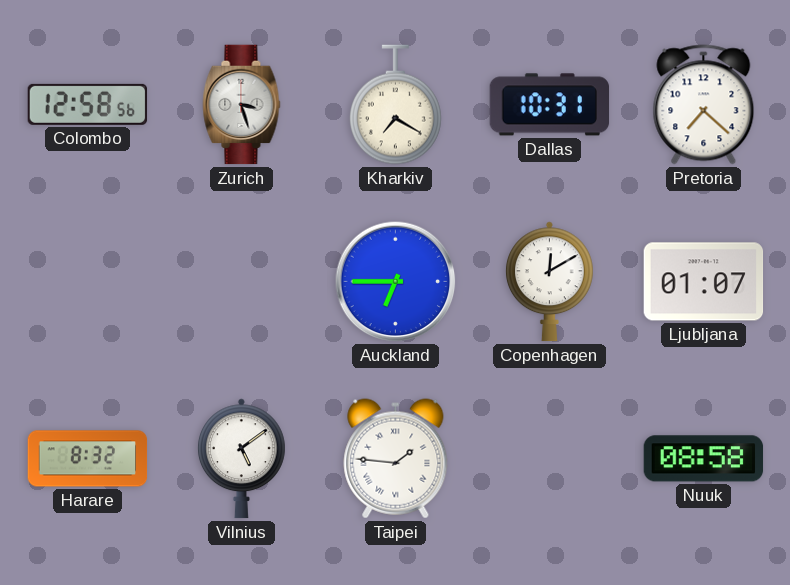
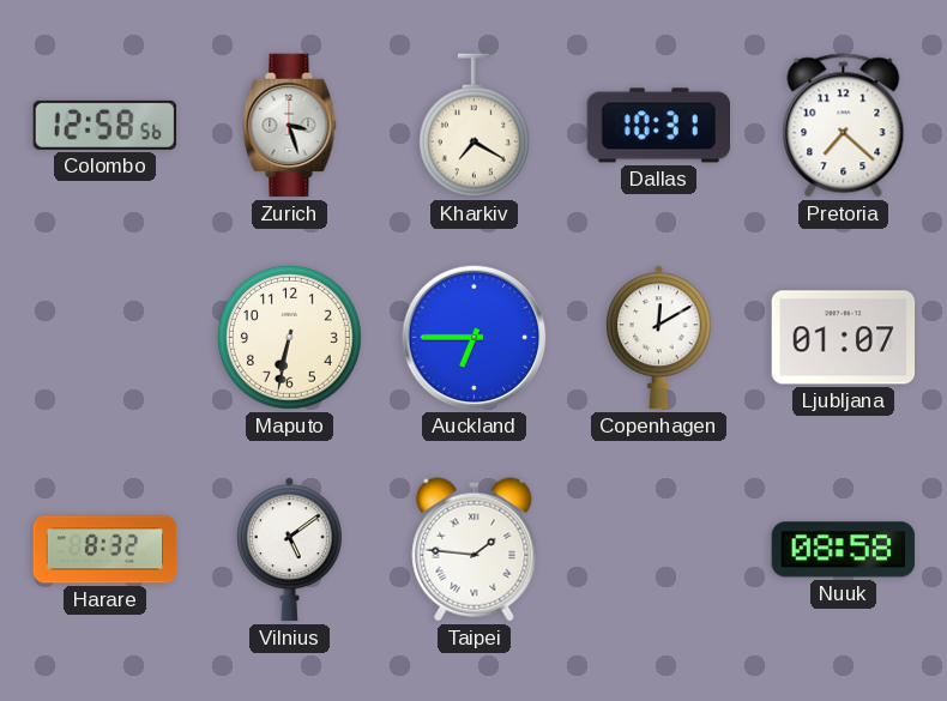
Maputo: none -> 6:32 (290, 338)
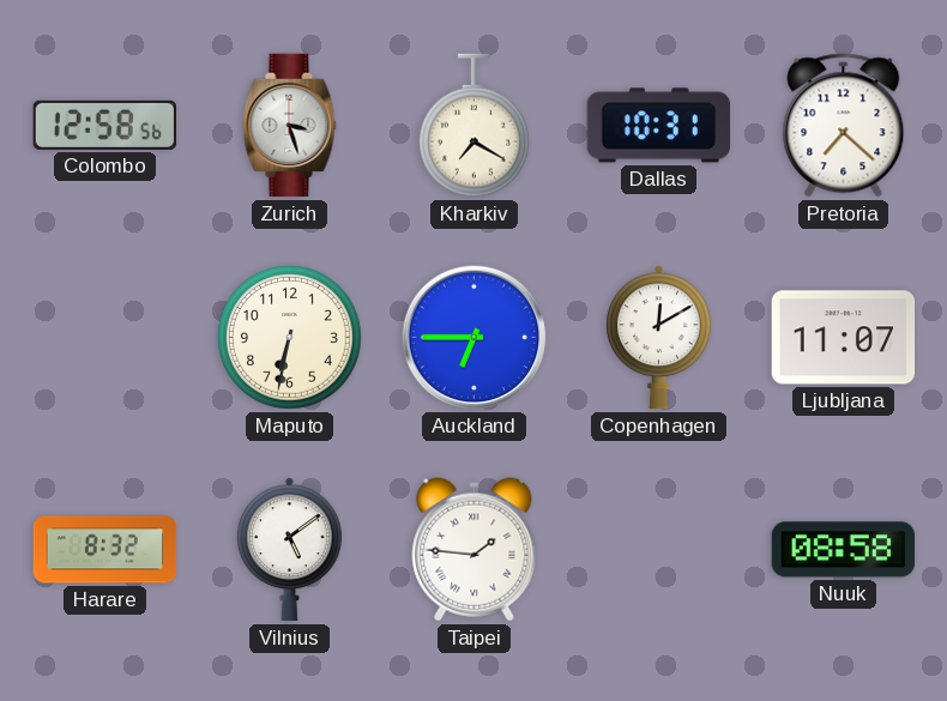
Ljubljana: 01:07 -> 11:07 (844, 338)
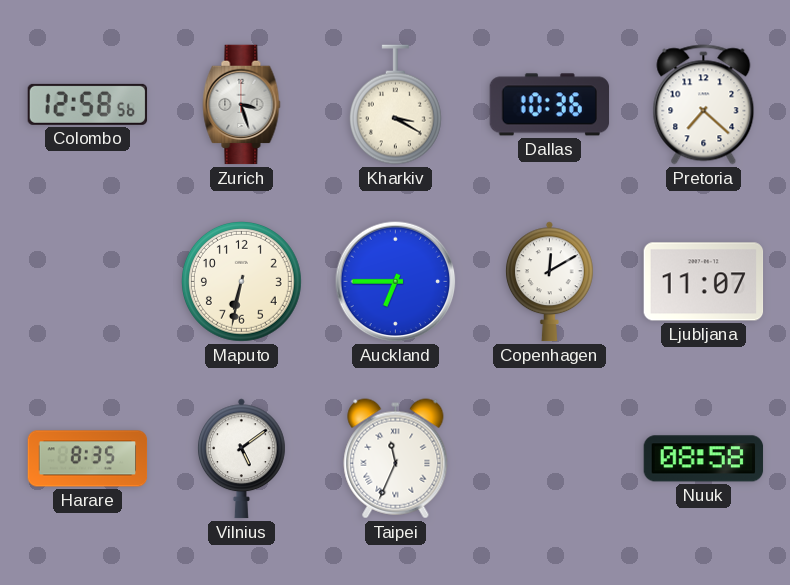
Kharkiv: 7:20 -> 3:20 (395, 105)
Dallas: 10:31 -> 10:36 (550, 105)
Harare: 8:32 -> 8:35 (88, 459)
Taipei: 1:46 -> 11:34 (396, 459)
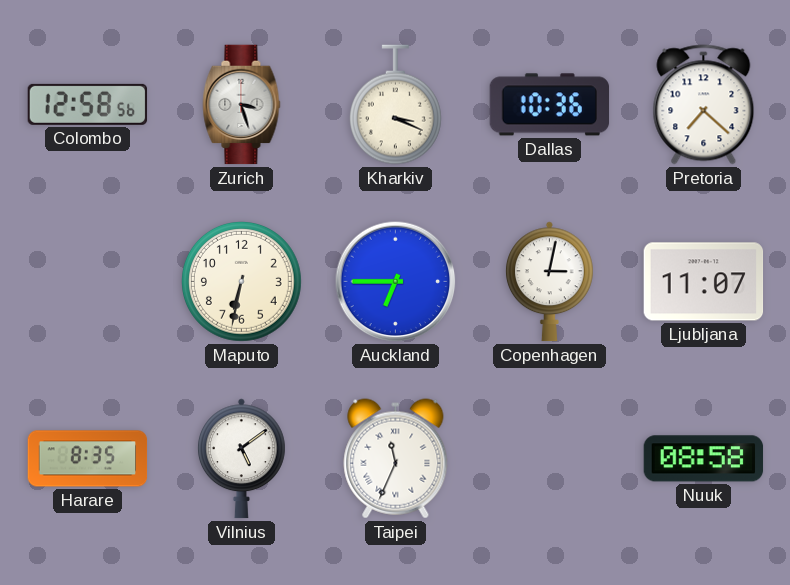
Kharkiv: 3:20 -> 3:19 (395, 105)
Copenhagen: 12:10 -> 3:02 (549, 282)
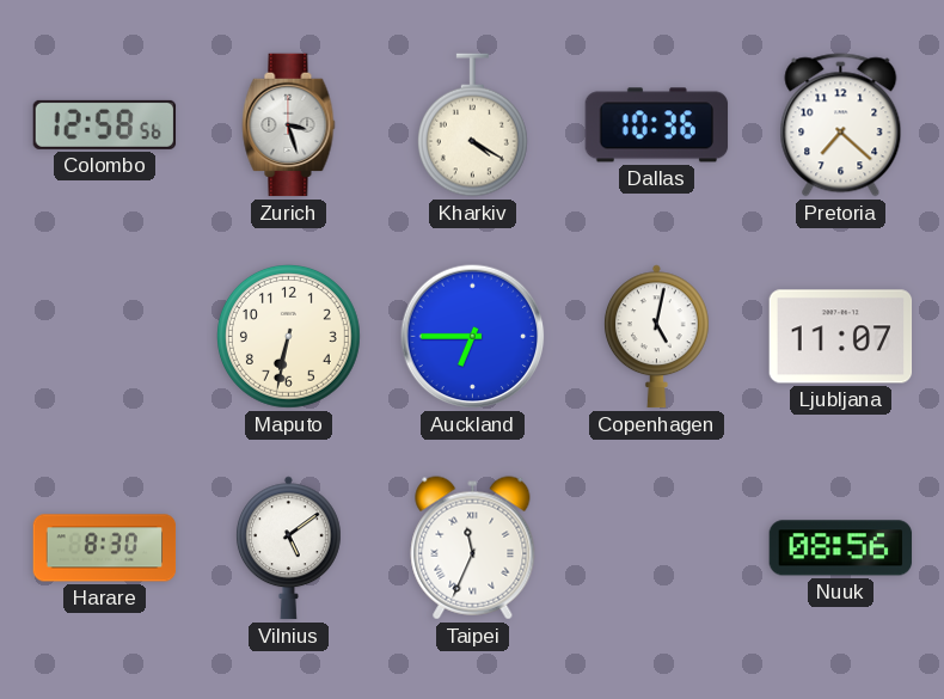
Kharkiv: 3:19 -> 4:20 (472, 125)
Copenhagen: 3:02 -> 5:02 (656, 337)
Harare: 8:35 -> 8:30 (105, 548)
Nuuk: 08:58 -> 08:56 (841, 548)
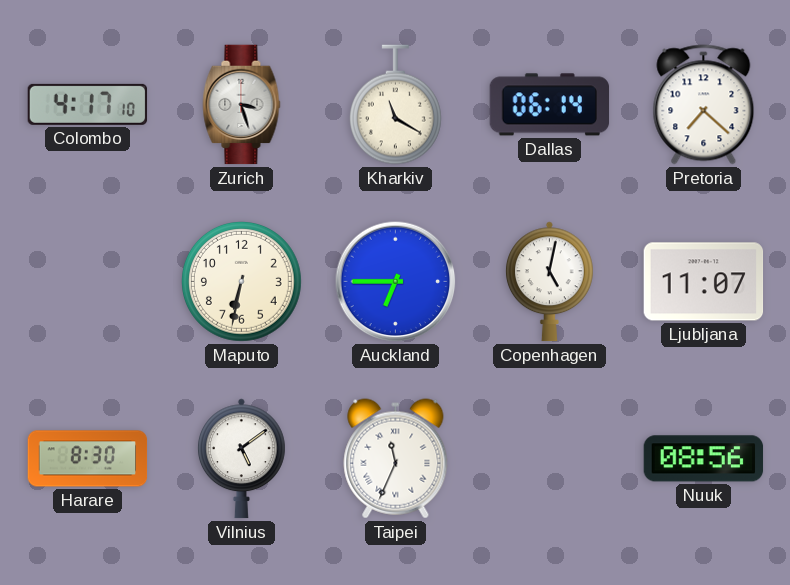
Colombo: 12:58 -> 4:17 (88, 104)
Kharkiv: 4:20 -> 11:20 (395, 105)
Dallas: 10:36 -> 06:14 (550, 105)
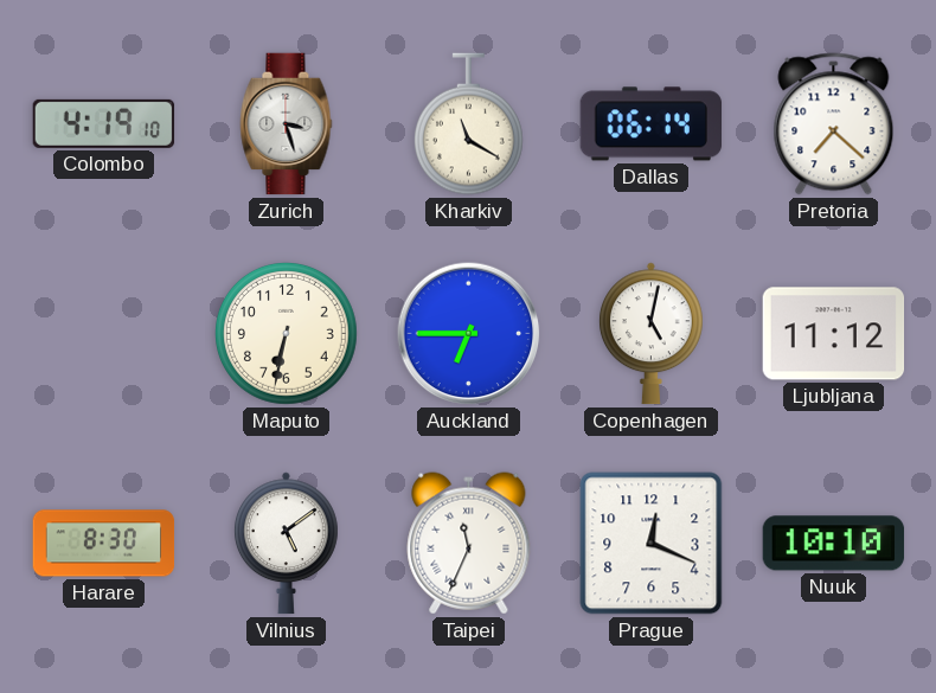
Colombo: 4:17 -> 4:19 (104, 123)
Ljubljana: 11:07 -> 11:12 (834, 334)
Prague: none -> 12:19 (652, 544)
Nuuk: 08:56 -> 10:10 (834, 544)
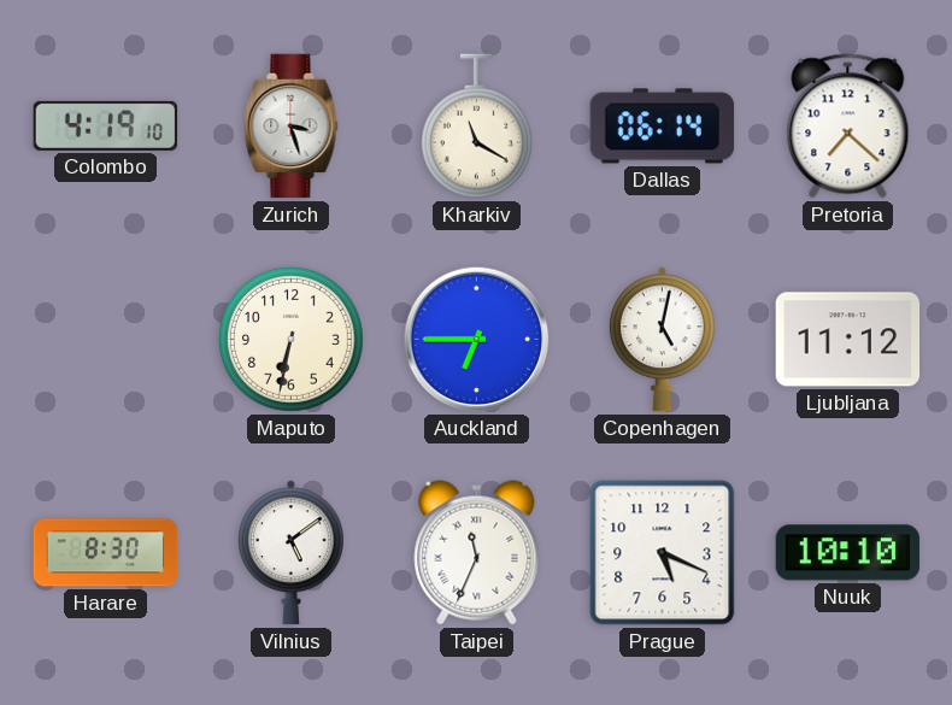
Prague: 12:19 -> 5:19 (663, 553)
